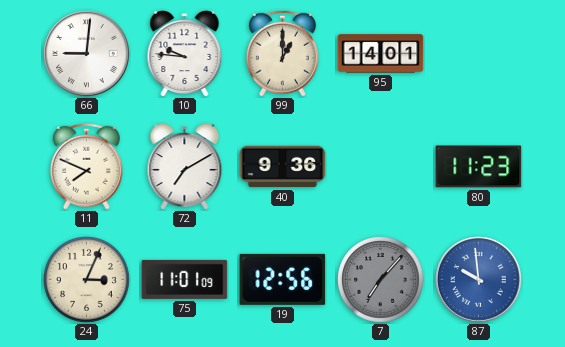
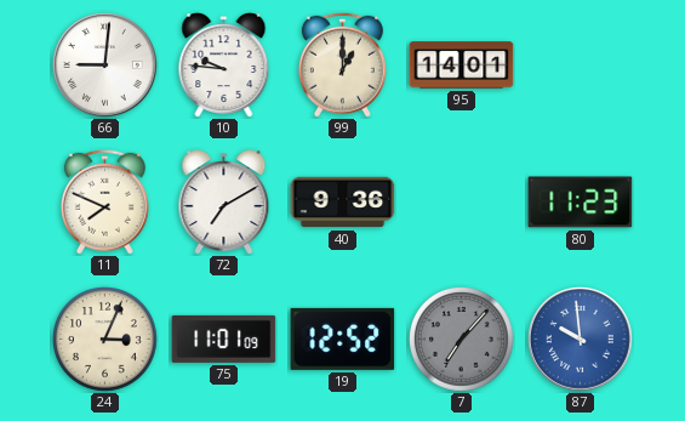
19: 12:56 -> 12:52 (343, 338)
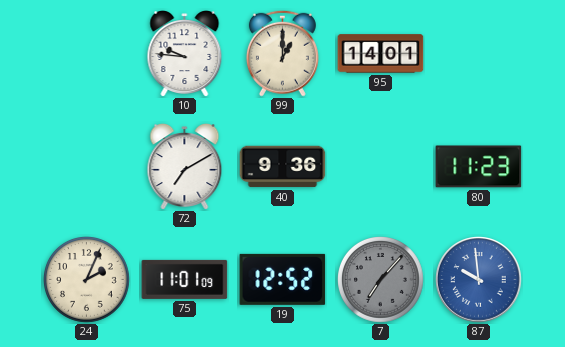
66: 9:01 -> none (105, 66)
11: 7:49 -> none (104, 201)
24: 3:04 -> 2:04 (87, 280)
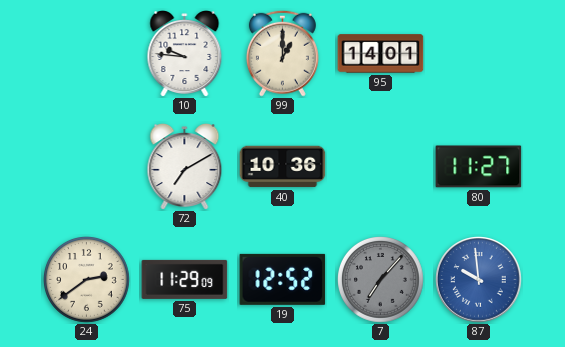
40: 9:36 -> 10:36 (283, 167)
80: 11:23 -> 11:27 (479, 167)
24: 2:04 -> 2:39 (87, 280)
75: 11:01 -> 11:29 (185, 279)
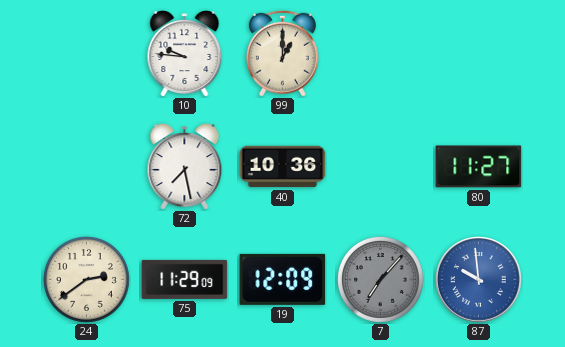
95: 14:01 -> none (381, 54)
72: 7:10 -> 7:28 (185, 167)
19: 12:52 -> 12:09 (283, 279)
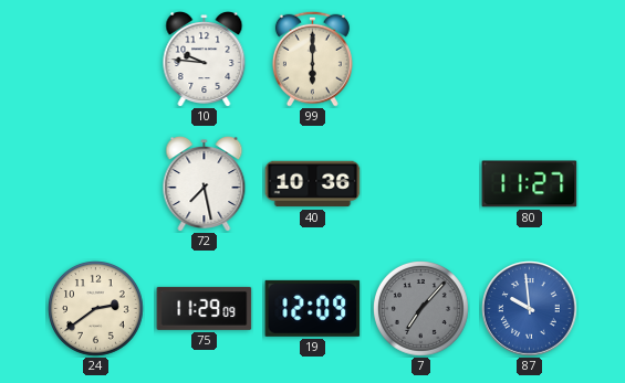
99: 1:00 -> 6:00 (312, 58)
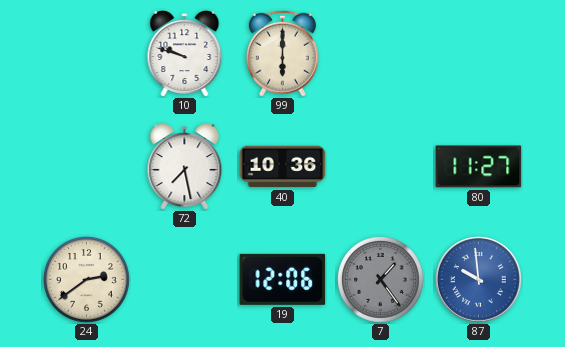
10: 9:46 -> 9:48 (185, 54)
75: 11:29 -> none (205, 308)
19: 12:09 -> 12:06 (283, 279)
7: 7:07 -> 1:24 (381, 280)
